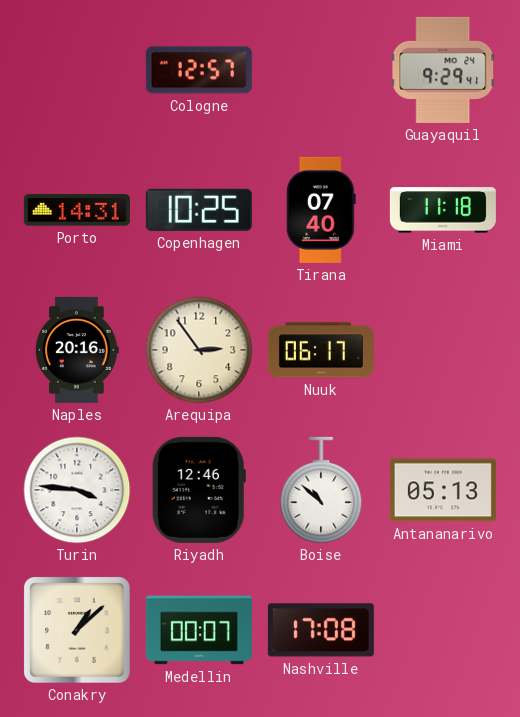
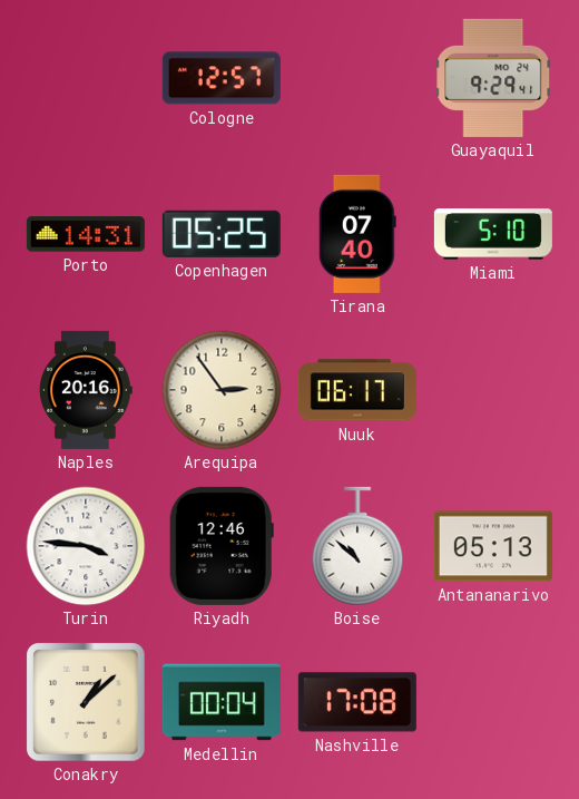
Copenhagen: 10:25 -> 05:25 (222, 234)
Miami: 11:18 -> 5:10 (493, 234)
Medellin: 00:07 -> 00:04 (222, 702)
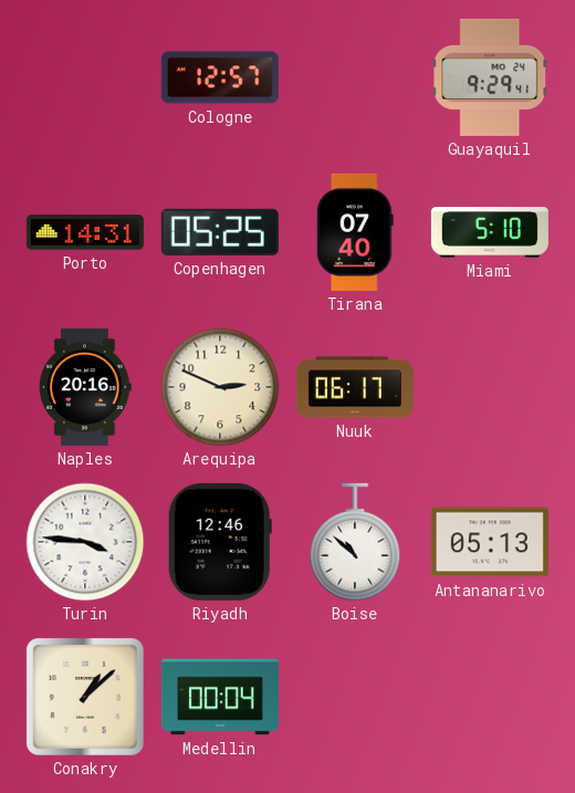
Arequipa: 2:54 -> 2:49 (220, 387)
Nashville: 17:08 -> none (357, 702)
